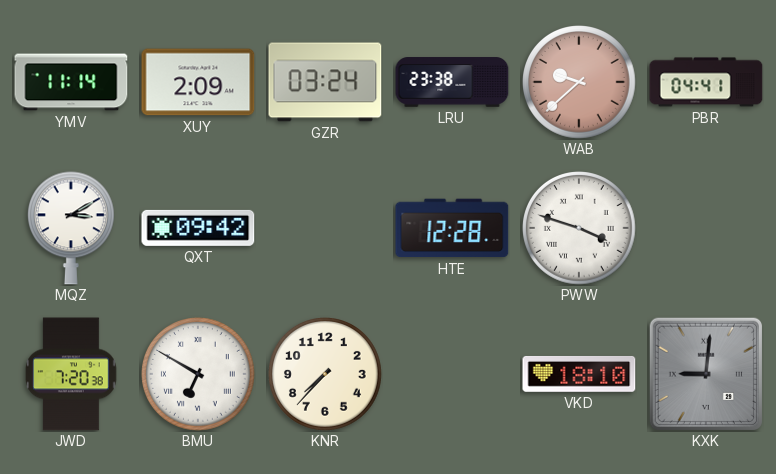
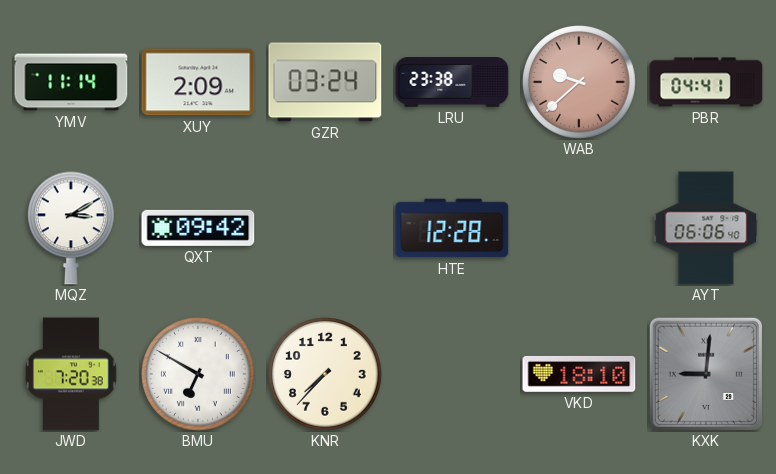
PWW: 3:48 -> none (580, 229)
AYT: none -> 06:06 (706, 228)
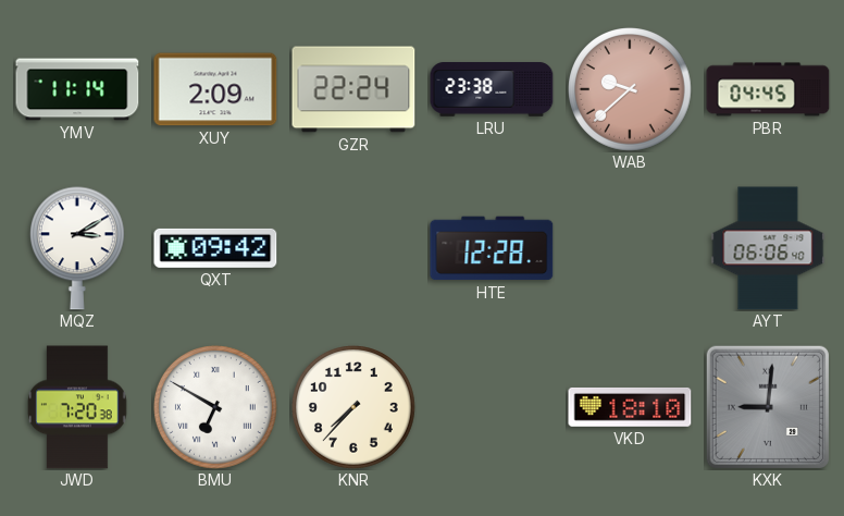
GZR: 03:24 -> 22:24 (353, 89)
PBR: 04:41 -> 04:45 (768, 89)
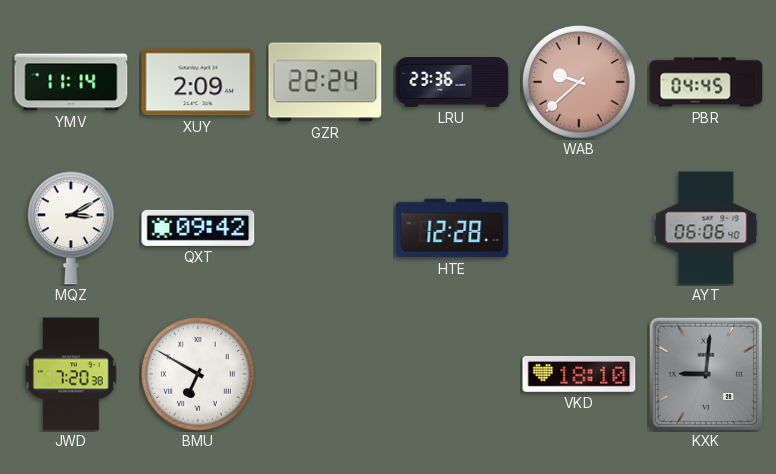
LRU: 23:38 -> 23:36 (452, 82)
KNR: 7:37 -> none (355, 408)
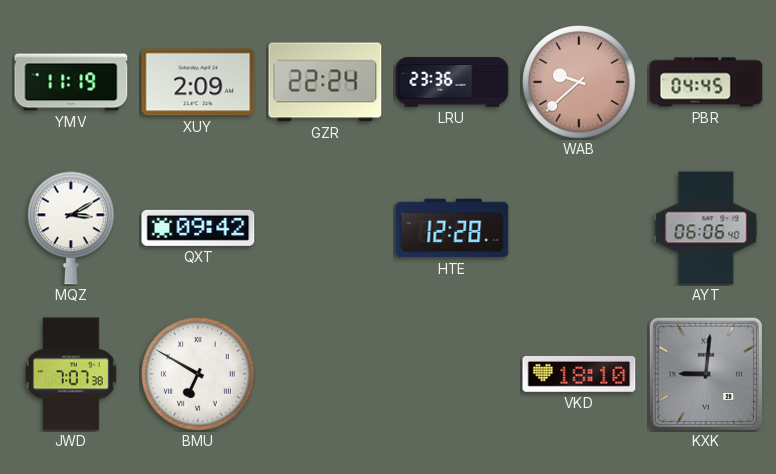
YMV: 11:14 -> 11:19 (71, 82)
JWD: 7:20 -> 7:07 (71, 374)
